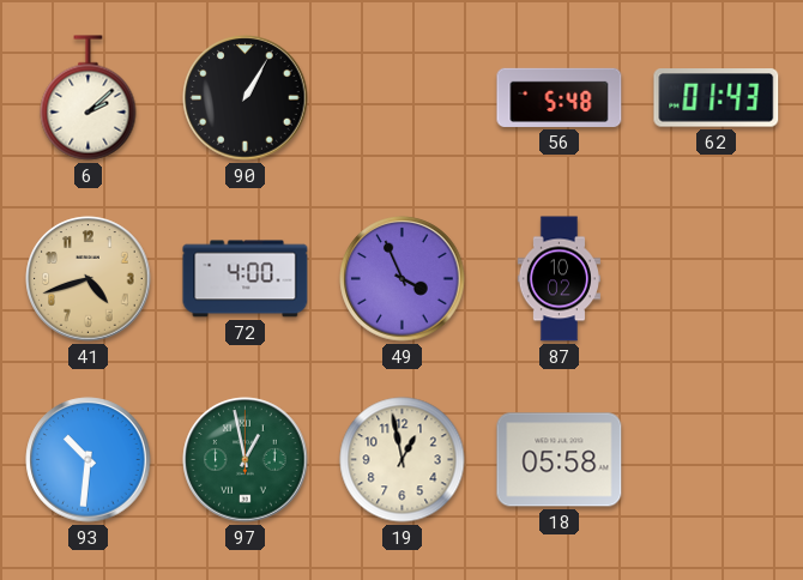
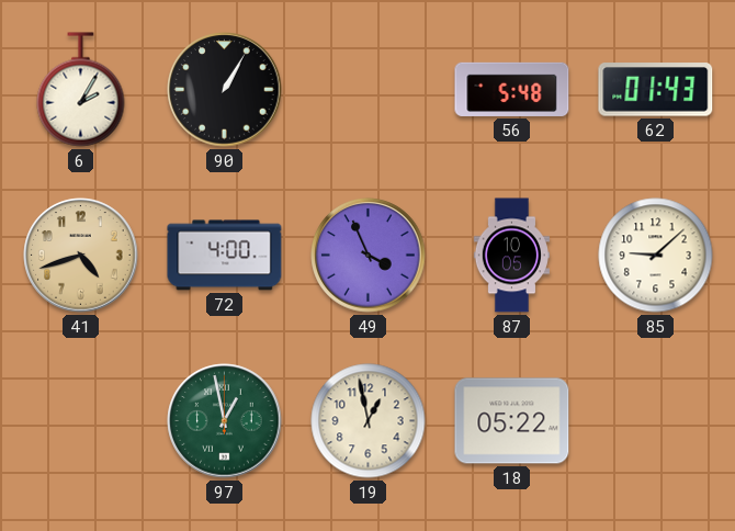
6: 2:08 -> 2:05 (81, 90)
87: 10:02 -> 10:05 (511, 256)
85: none -> 9:08 (656, 256)
93: 10:31 -> none (89, 460)
18: 05:58 -> 05:22 (512, 421)
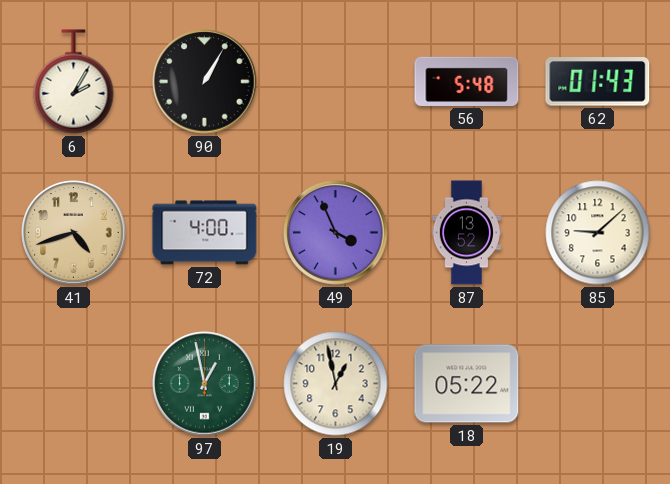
87: 10:05 -> 13:52 (466, 233)
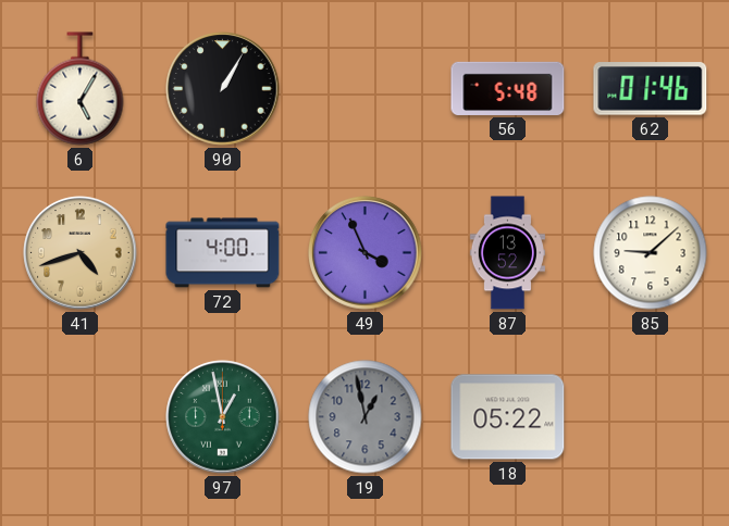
6: 2:05 -> 5:05 (81, 89)
62: 01:43 -> 01:46 (651, 89)
19 dial: cream -> grey (366, 417)
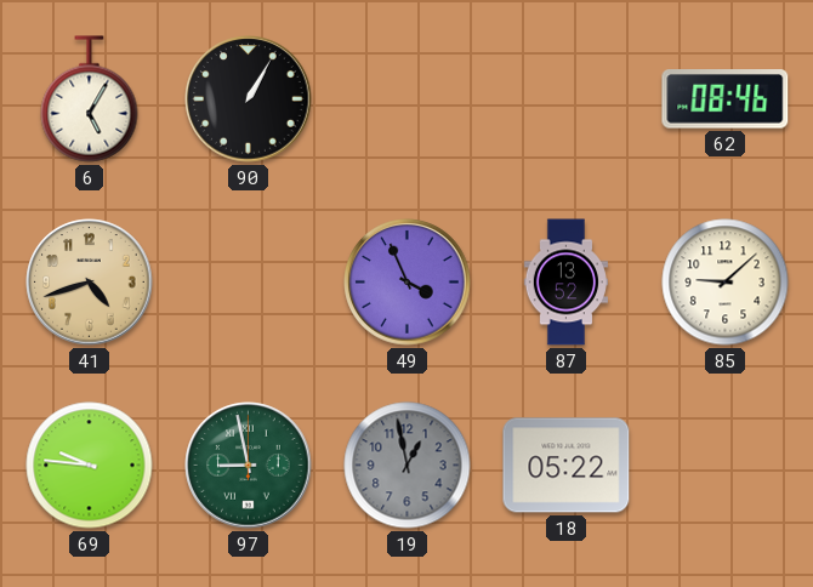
56: 5:48 -> none (508, 88)
62: 01:46 -> 08:46 (726, 99)
72: 4:00 -> none (223, 253)
69: none -> 9:46 (90, 466)
97: 12:58 -> 8:58 (249, 466)
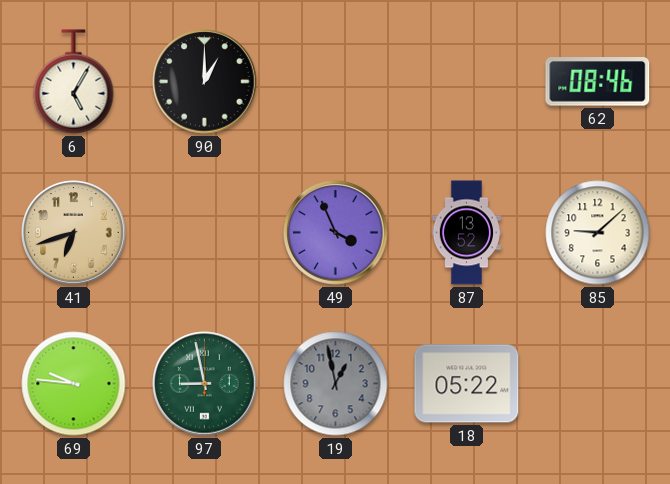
90: 1:05 -> 1:00 (205, 82)
41: 4:42 -> 6:42 (74, 233)
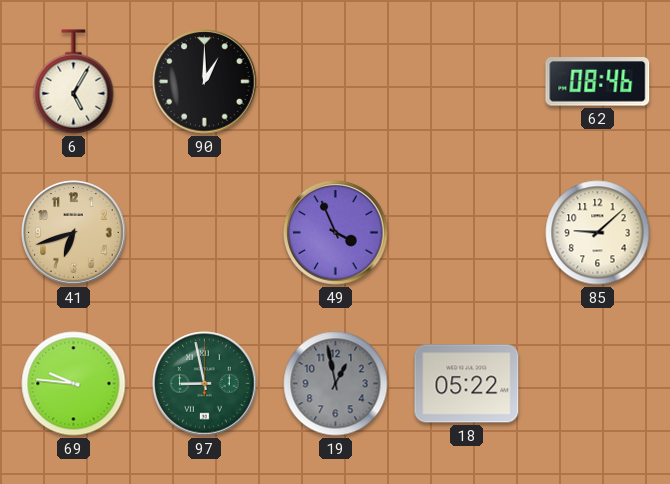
87: 13:52 -> none (466, 233)
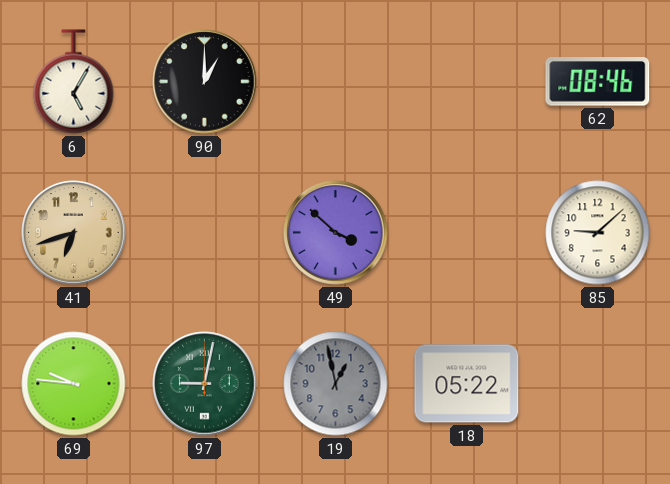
49: 3:56 -> 3:52 (336, 233)
97: 8:58 -> 9:02 (205, 384)
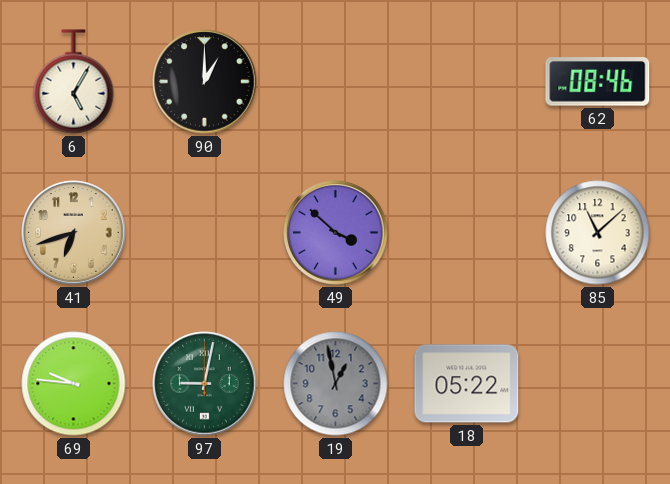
85: 9:08 -> 11:08 (598, 233)
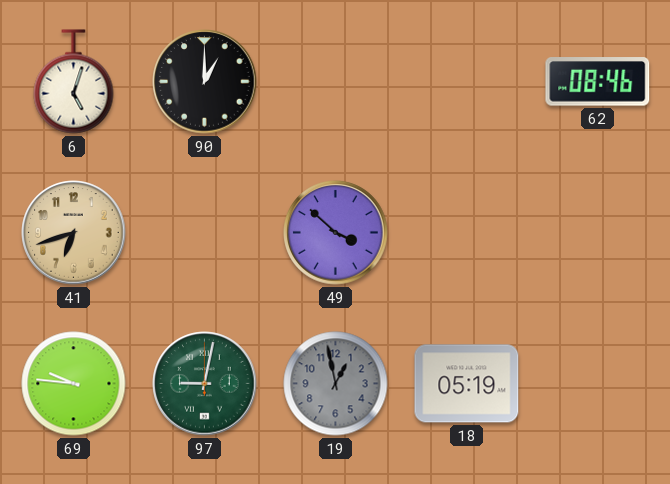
6: 5:05 -> 5:03 (74, 82)
85: 11:08 -> none (598, 233)
18: 05:22 -> 05:19 (467, 384)
